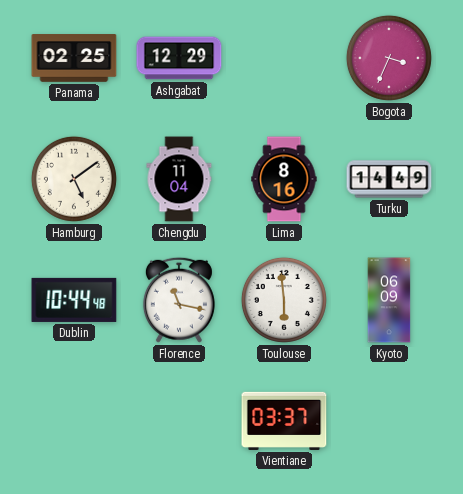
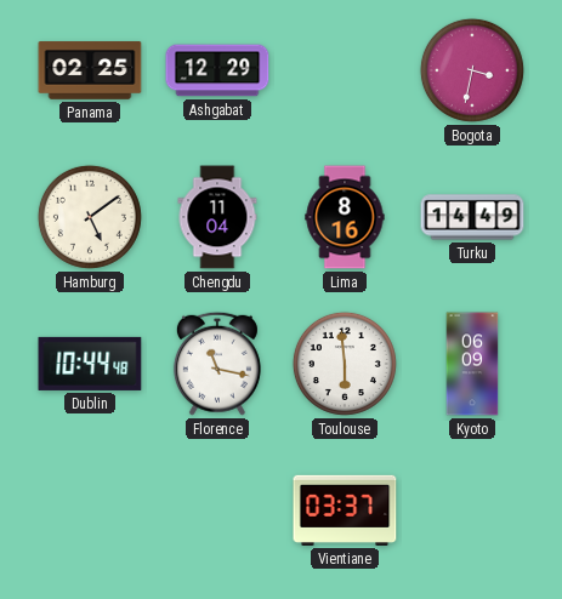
Bogota: 3:34 -> 3:32 (472, 70)
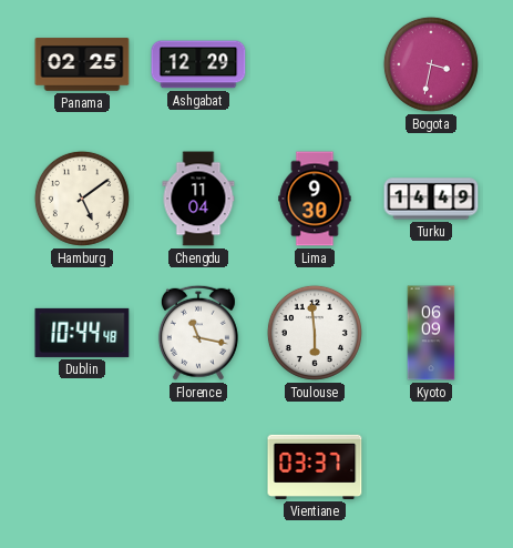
Lima: 8:16 -> 9:30 (315, 199)
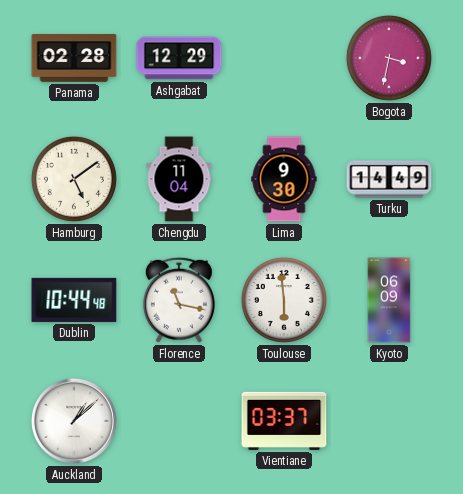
Panama: 02:25 -> 02:28 (74, 58)
Auckland: none -> 1:08 (74, 421)
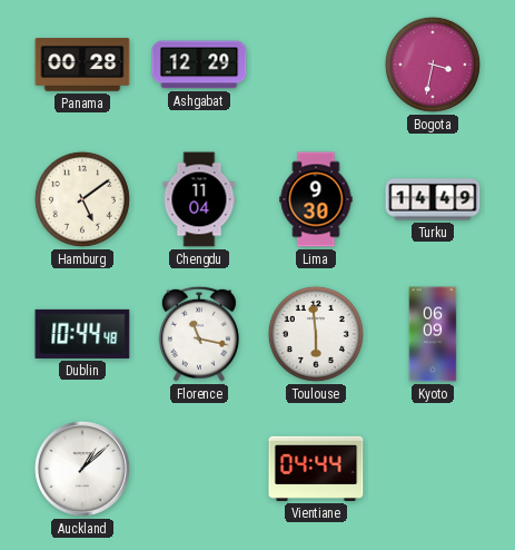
Panama: 02:28 -> 00:28 (82, 65)
Vientiane: 03:37 -> 04:44 (316, 469)
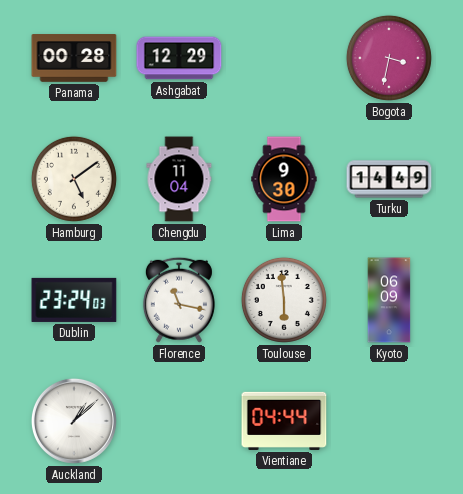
Dublin: 10:44 -> 23:24 (74, 300)
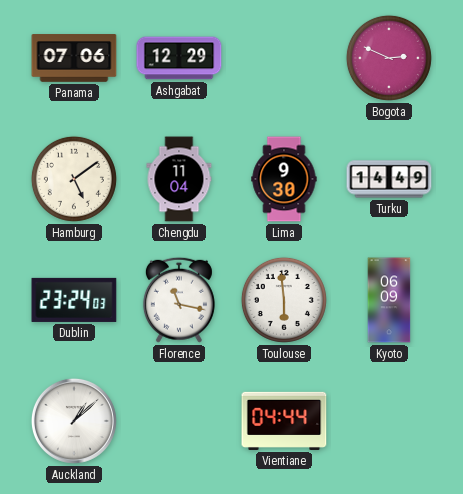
Panama: 00:28 -> 07:06 (74, 58)
Bogota: 3:32 -> 2:49 (389, 58)
